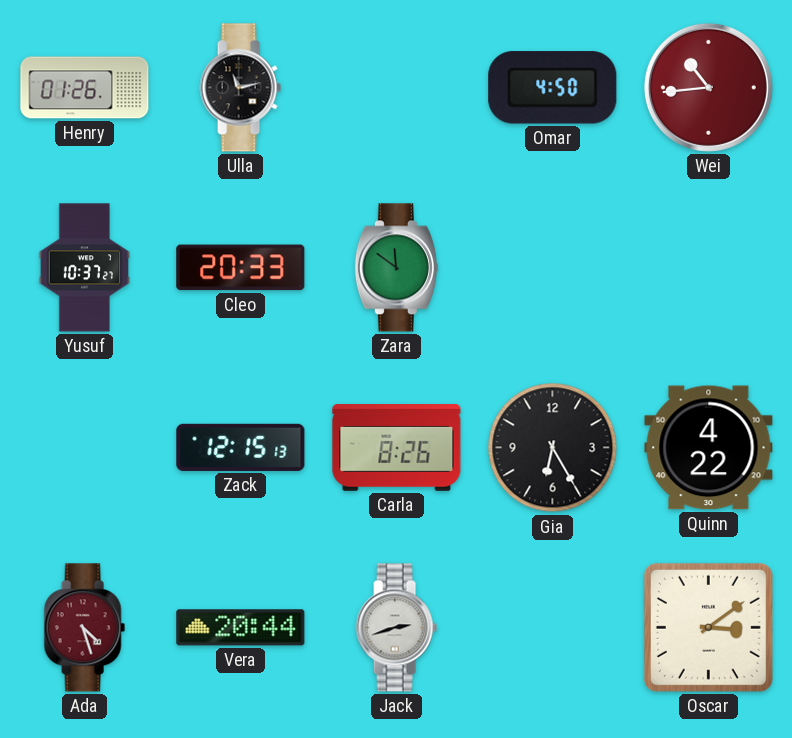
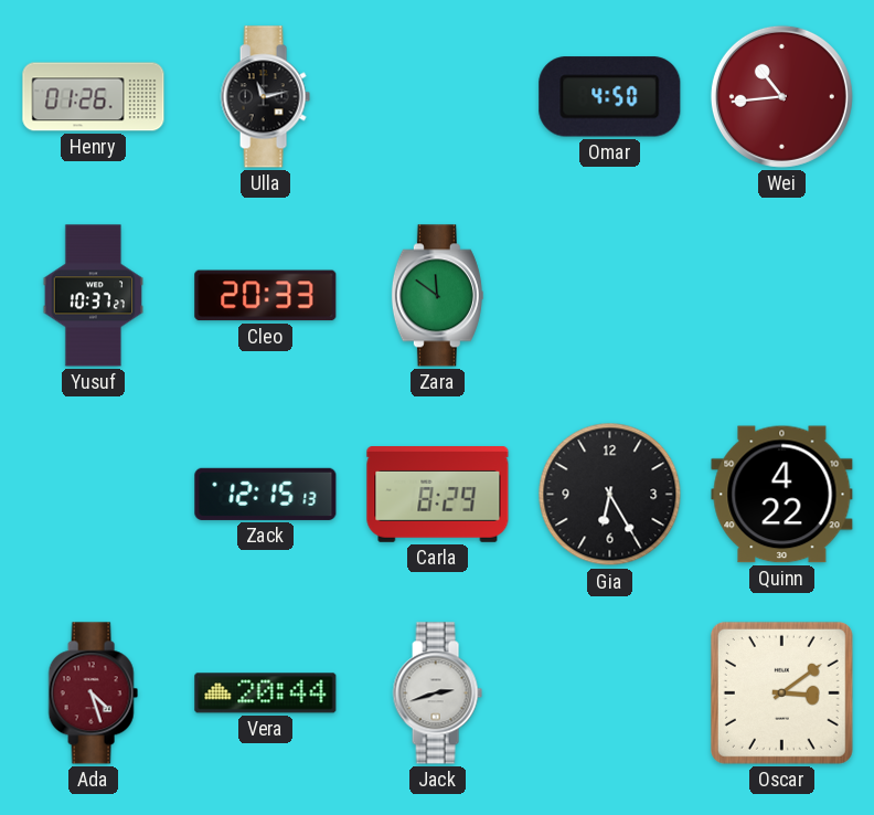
Carla: 8:26 -> 8:29 (438, 495)
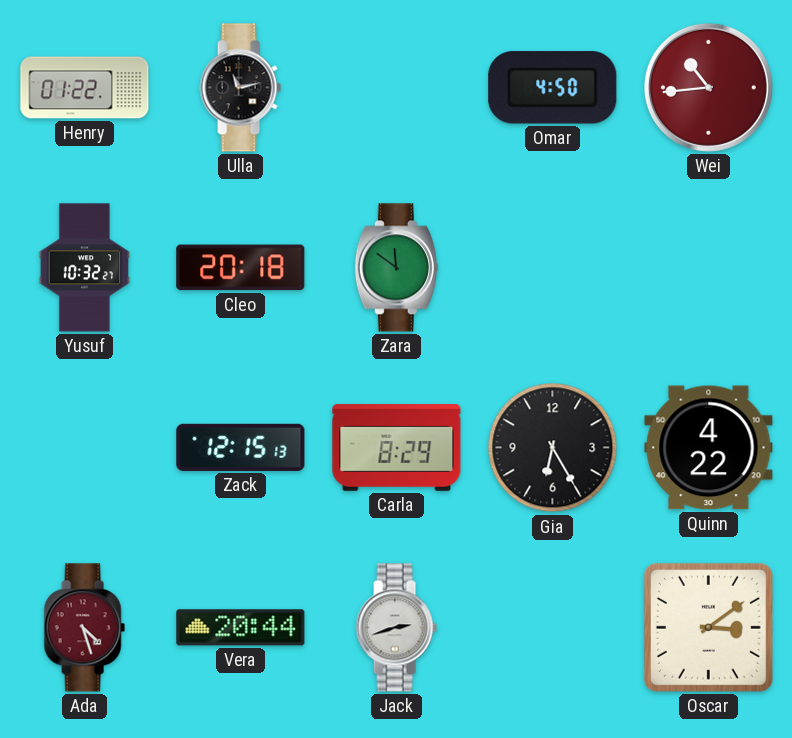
Henry: 01:26 -> 01:22 (85, 88)
Yusuf: 10:37 -> 10:32 (84, 268)
Cleo: 20:33 -> 20:18 (241, 268)
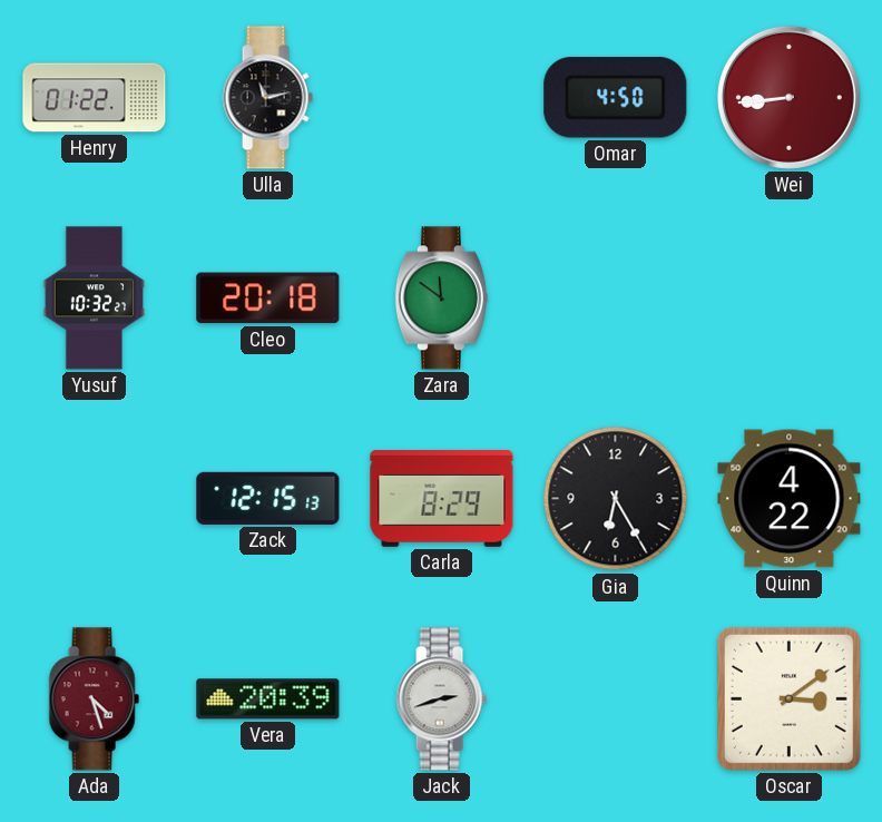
Wei: 10:44 -> 8:44 (788, 97)
Vera: 20:44 -> 20:39 (268, 699)
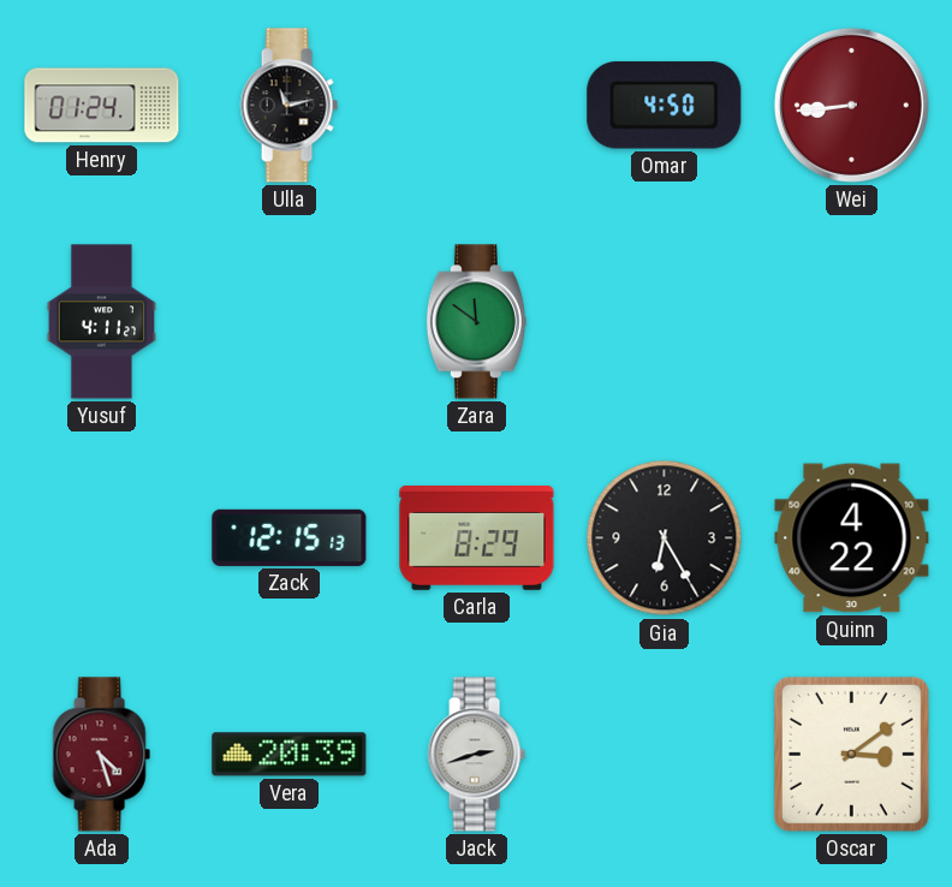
Henry: 01:22 -> 01:24 (102, 106)
Yusuf: 10:32 -> 4:11 (101, 322)
Cleo: 20:18 -> none (268, 299)
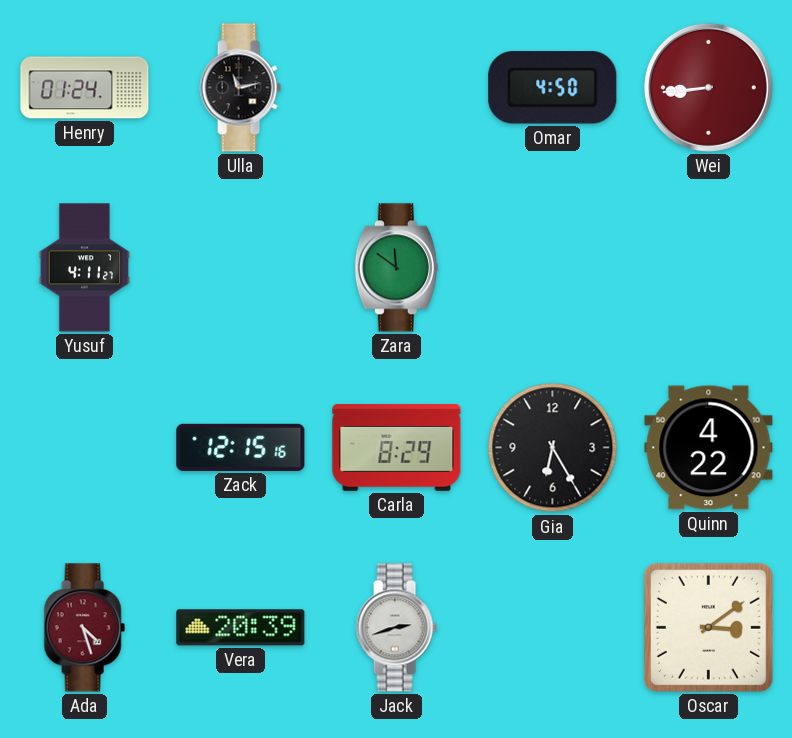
Zack: 12:15:13 -> 12:15:16 (241, 447)
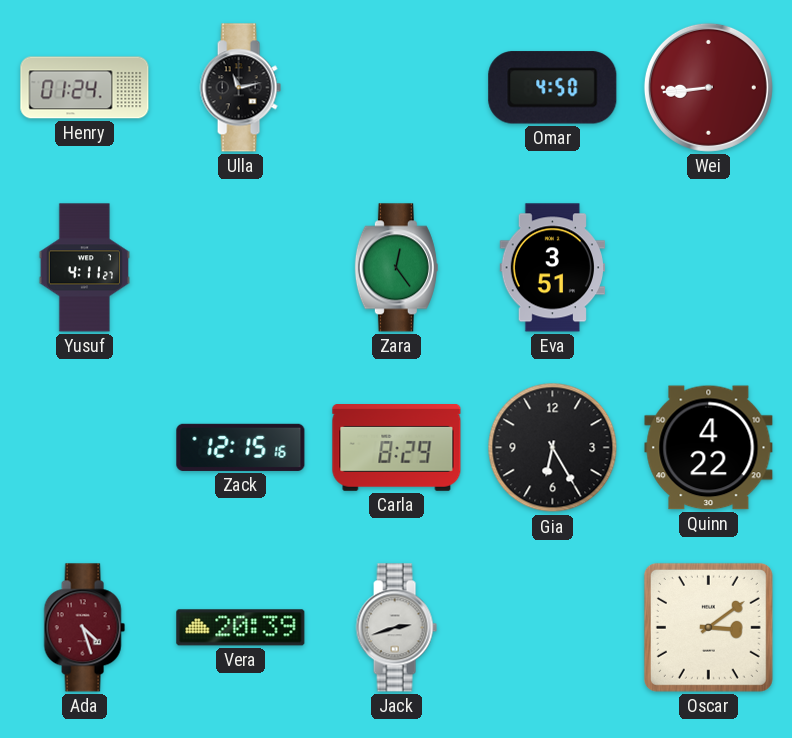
Zara: 11:51 -> 12:24 (396, 268)
Eva: none -> 3:51 (552, 268)
